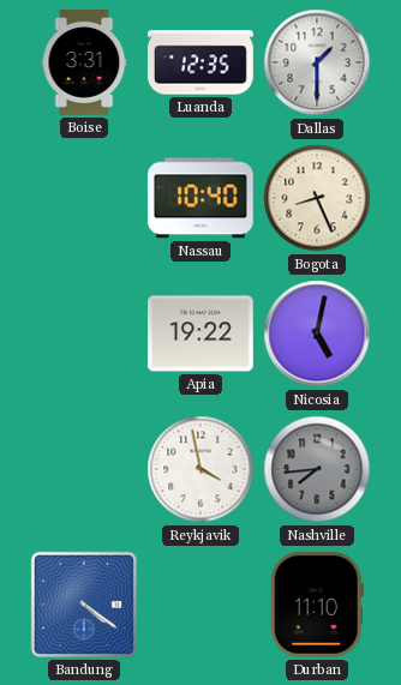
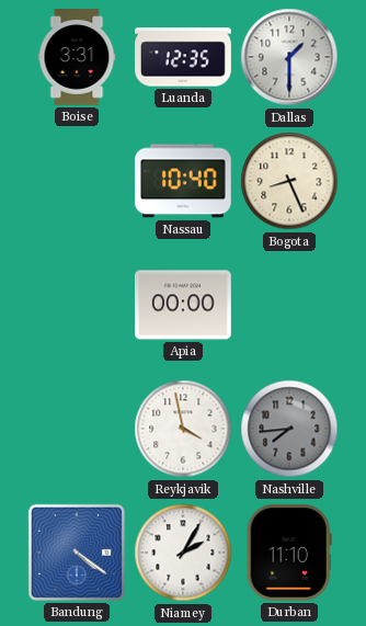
Apia: 19:22 -> 00:00 (184, 305)
Nicosia: 5:02 -> none (317, 334)
Niamey: none -> 2:05 (183, 553)
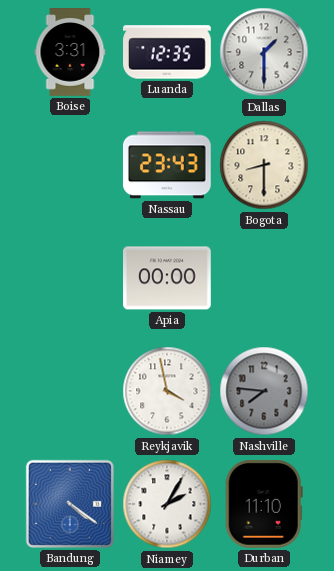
Nassau: 10:40 -> 23:43 (167, 165)
Bogota: 8:26 -> 8:30 (264, 165)
Nashville: 7:44 -> 7:46 (264, 391)
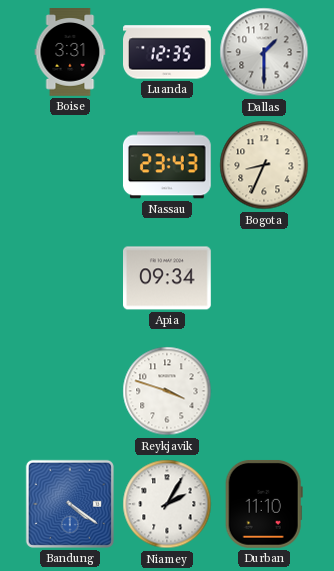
Bogota: 8:30 -> 8:34 (264, 165)
Apia: 00:00 -> 09:34 (168, 278)
Reykjavik: 3:58 -> 3:48 (167, 391)
Nashville: 7:46 -> none (264, 391)
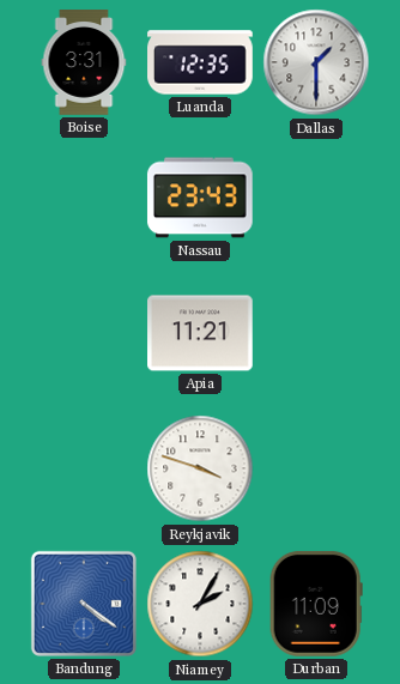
Bogota: 8:34 -> none (264, 165)
Apia: 09:34 -> 11:21 (201, 333)
Durban: 11:10 -> 11:09 (316, 604)
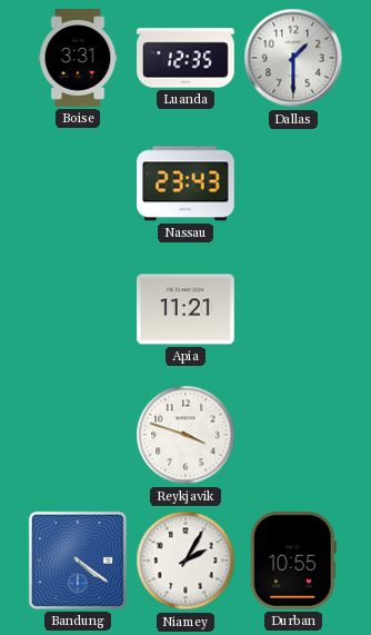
Durban: 11:09 -> 10:55 (293, 560)
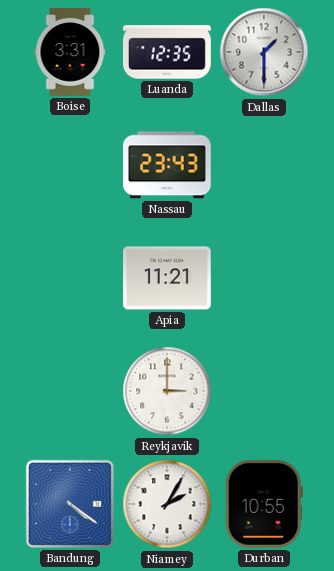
Reykjavik: 3:48 -> 3:00 (167, 391)
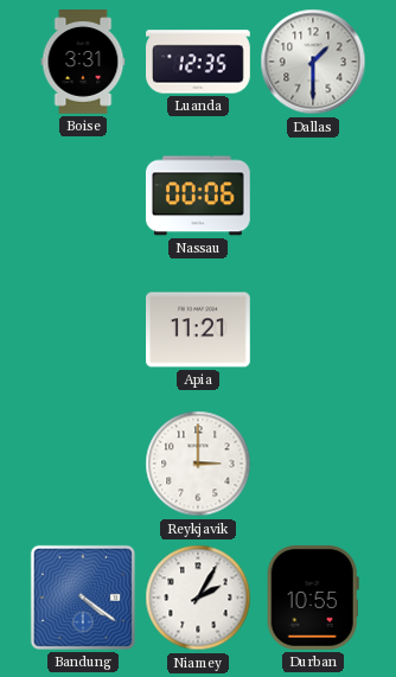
Nassau: 23:43 -> 00:06 (198, 196)
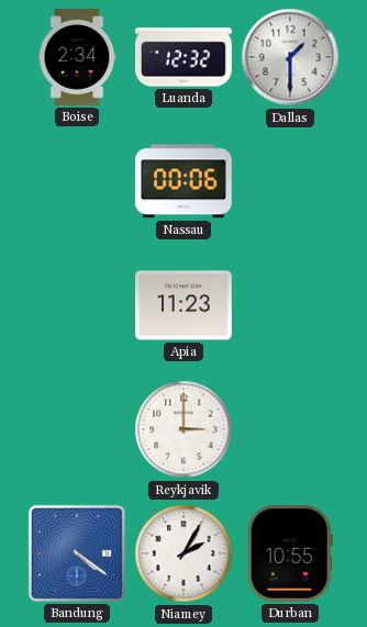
Boise: 3:31 -> 2:34 (77, 57)
Luanda: 12:35 -> 12:32 (185, 57)
Apia: 11:21 -> 11:23 (185, 305)
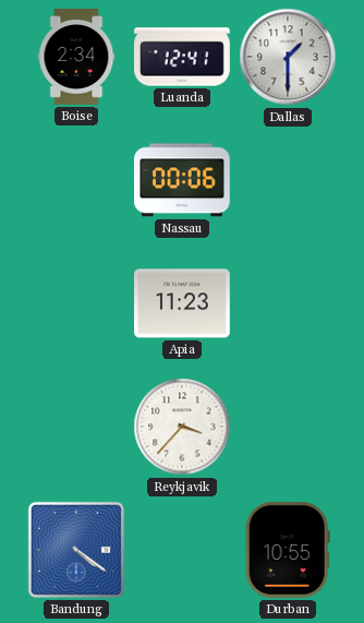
Luanda: 12:32 -> 12:41 (183, 57)
Reykjavik: 3:00 -> 3:37 (182, 427)
Niamey: 2:05 -> none (183, 553)
